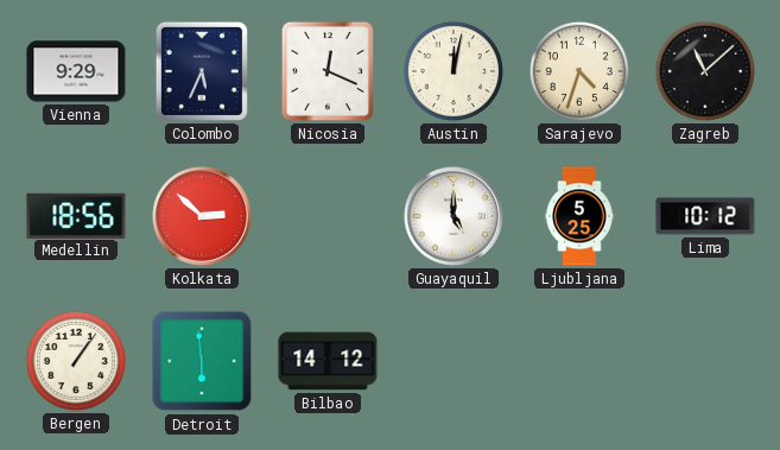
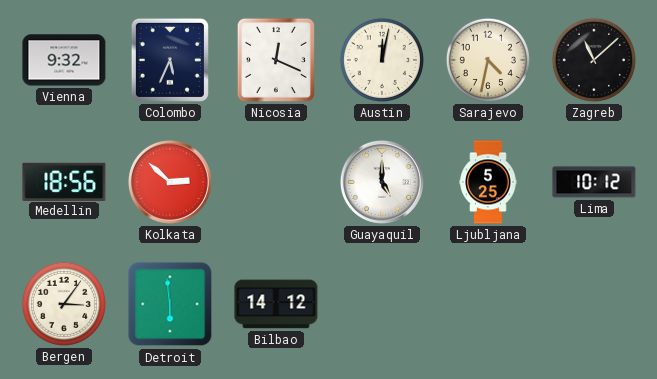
Vienna: 9:29 -> 9:32 (64, 60)
Sarajevo: 4:33 -> 4:32 (488, 60)
Bergen: 1:06 -> 3:06 (64, 304)
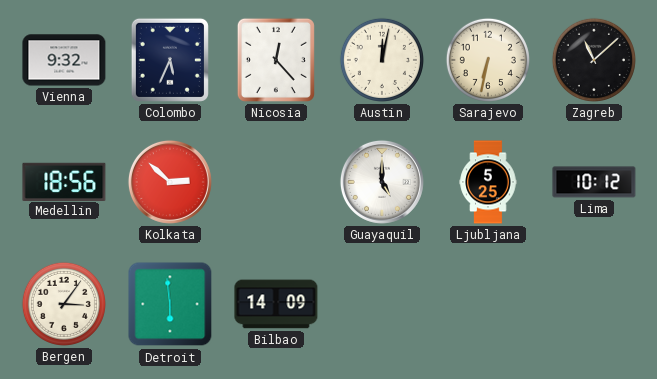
Nicosia: 12:19 -> 12:23 (276, 60)
Sarajevo: 4:32 -> 6:32 (488, 60)
Bilbao: 14:12 -> 14:09 (276, 304)
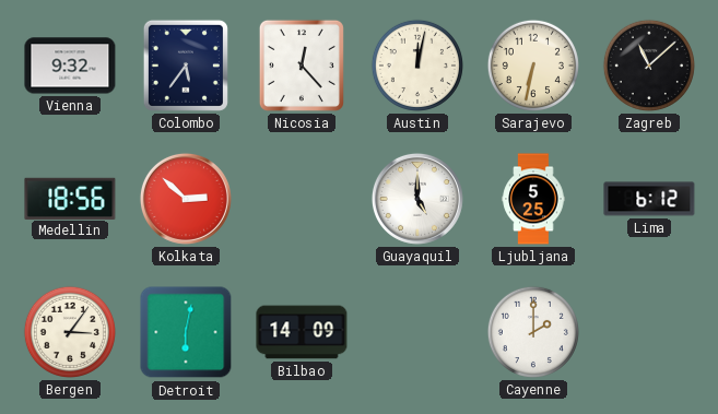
Colombo: 5:34 -> 5:36 (186, 66)
Lima: 10:12 -> 6:12 (649, 199)
Detroit: 5:59 -> 6:02 (186, 332)
Cayenne: none -> 2:00 (533, 332)
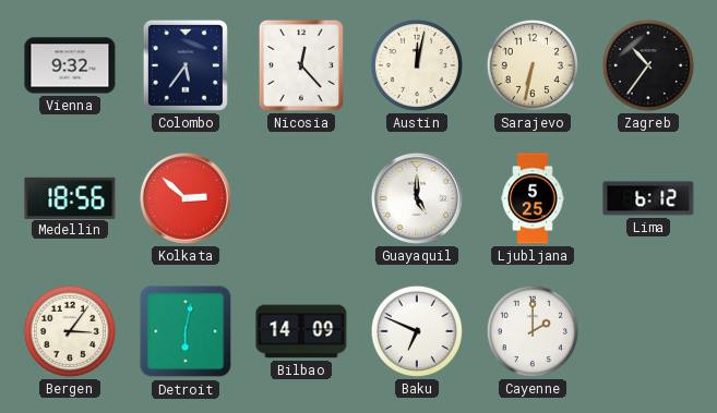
Zagreb: 11:08 -> 10:36 (648, 65)
Baku: none -> 6:49 (417, 331)
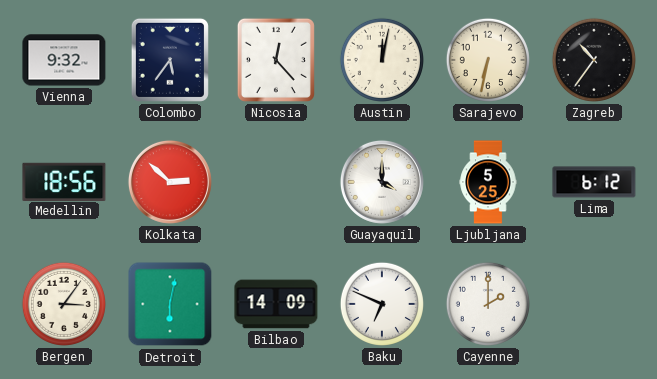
Guayaquil: 5:00 -> 4:00 (382, 182)
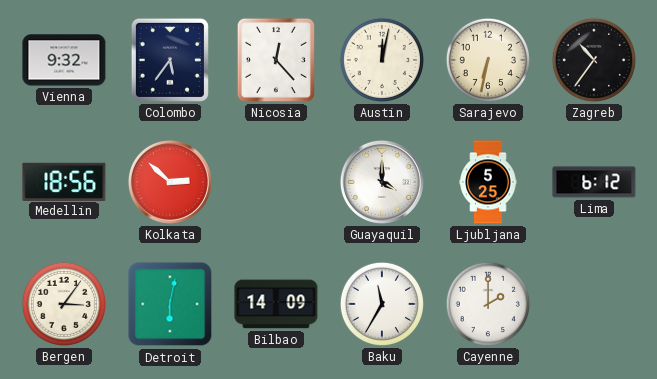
Baku: 6:49 -> 11:35 (382, 304)
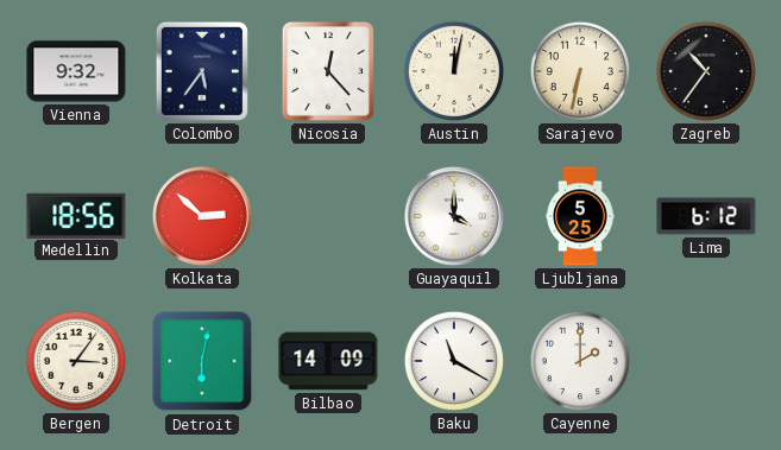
Baku: 11:35 -> 11:20 (454, 361)
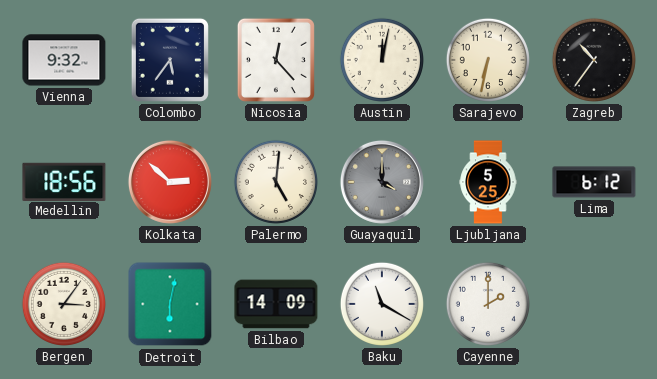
Palermo: none -> 5:01 (276, 182)
Guayaquil dial: white -> grey (382, 182)
